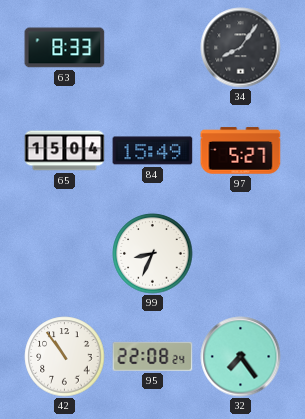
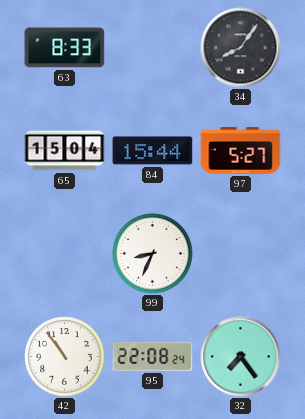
84: 15:49 -> 15:44 (153, 151)
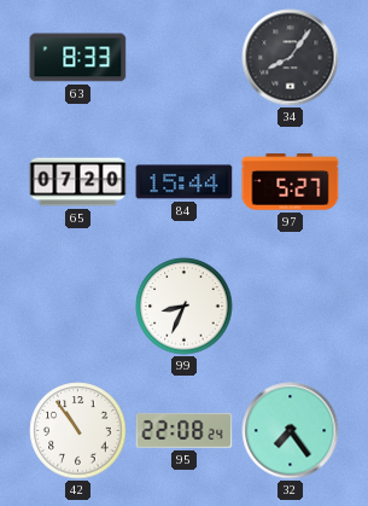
65: 15:04 -> 07:20 (78, 182)
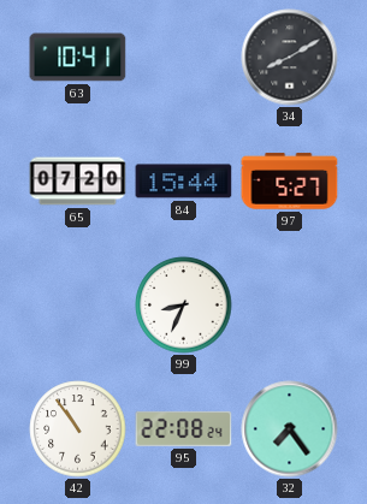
63: 8:33 -> 10:41 (78, 58)
34: 8:06 -> 8:10 (290, 58)
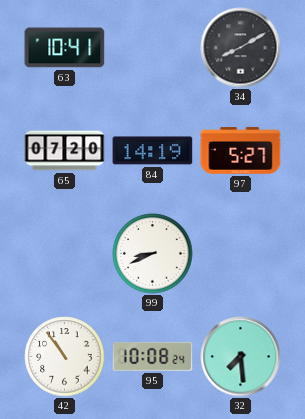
84: 15:44 -> 14:19 (153, 151)
99: 8:34 -> 8:41 (153, 254)
95: 22:08 -> 10:08 (153, 356)
32: 7:24 -> 7:29 (241, 357)
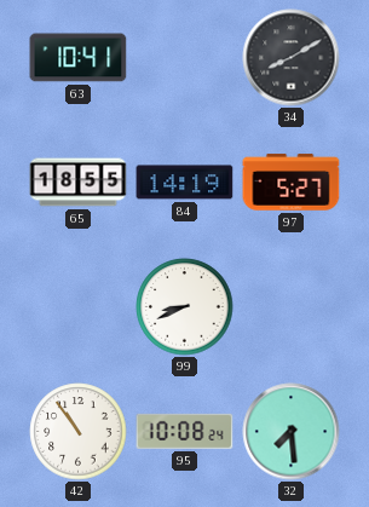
65: 07:20 -> 18:55 (79, 183)
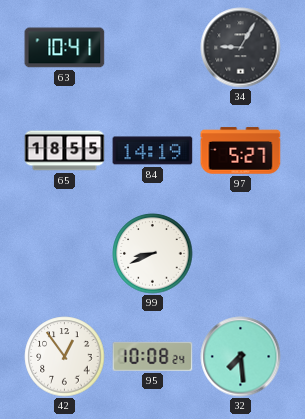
34: 8:10 -> 9:05 (241, 48)
42: 10:54 -> 12:54 (65, 357)
